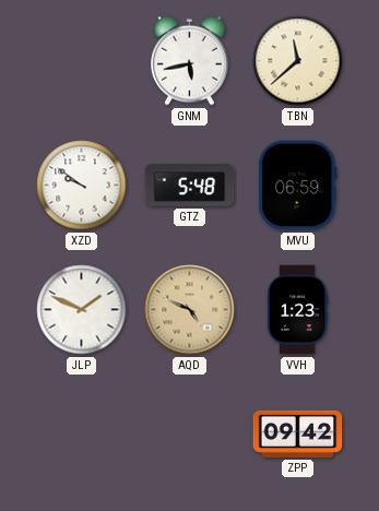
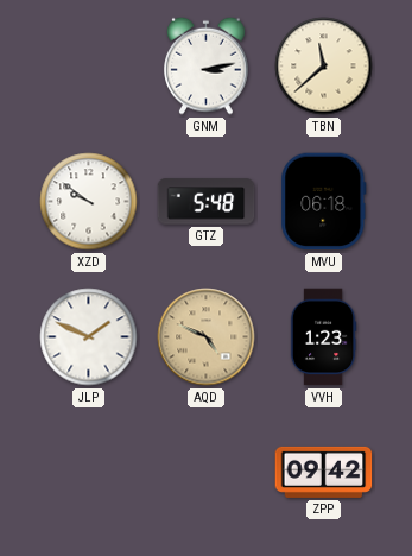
GNM: 5:43 -> 3:13 (207, 65)
MVU: 06:59 -> 06:18 (324, 202)
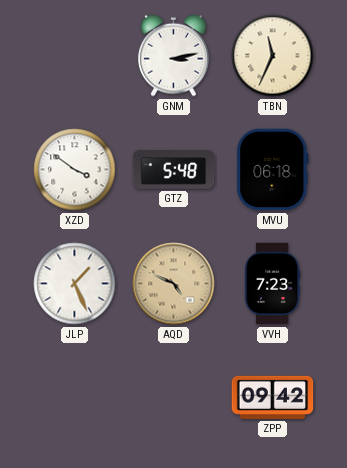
TBN: 11:38 -> 11:34 (273, 56)
XZD: 9:51 -> 3:51 (75, 170)
JLP: 1:49 -> 1:26 (75, 284)
VVH: 1:23 -> 7:23 (272, 284)
